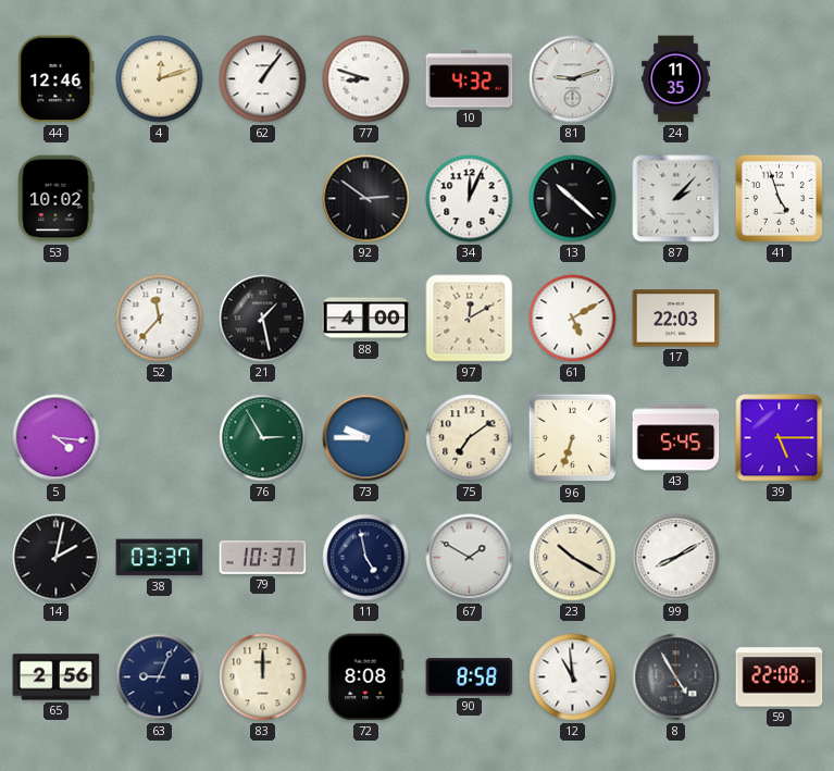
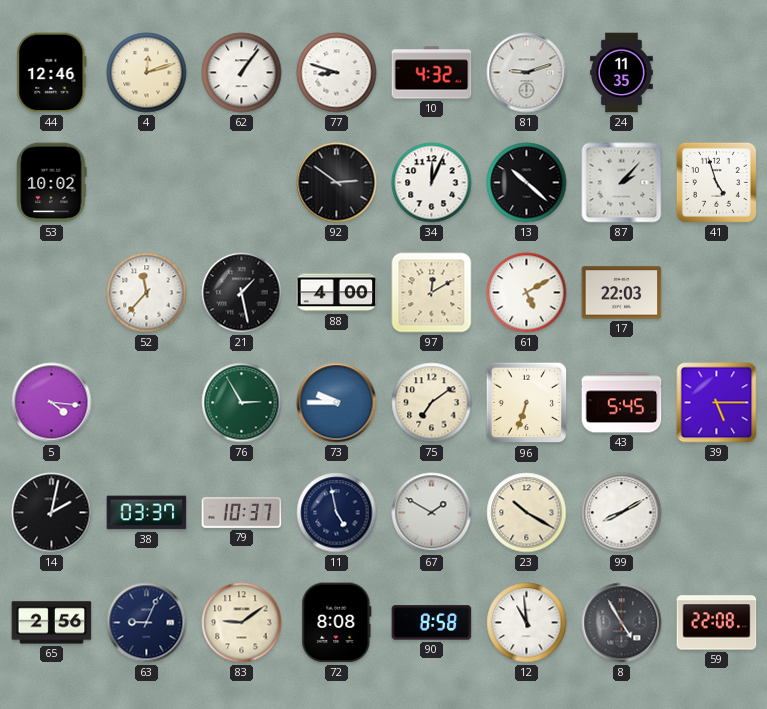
83: 12:00 -> 9:09 (242, 623)
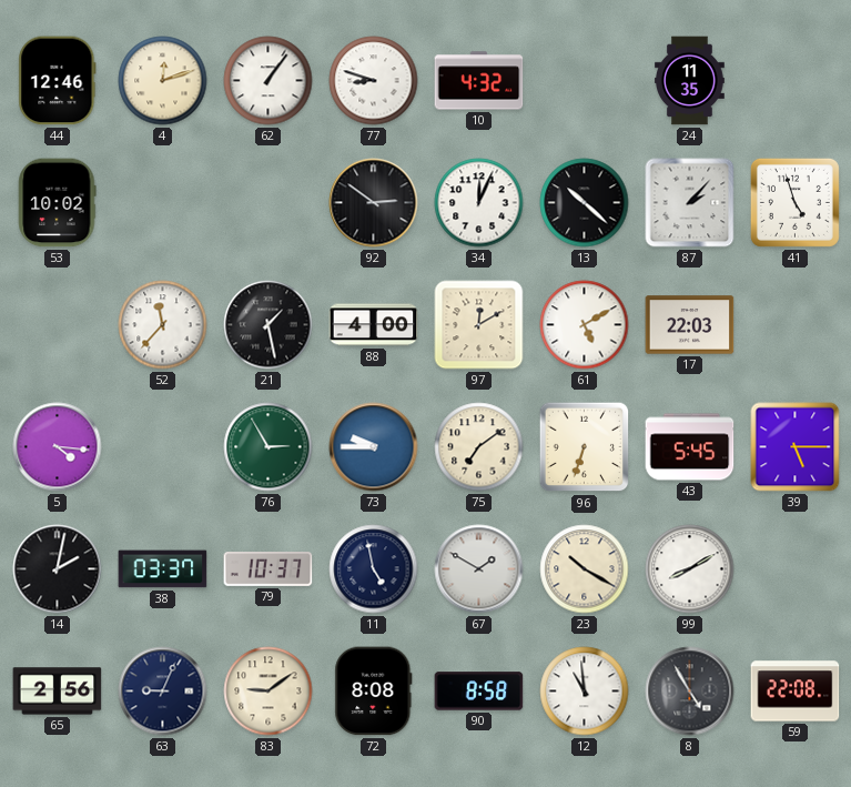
81: 9:12 -> none (527, 73)
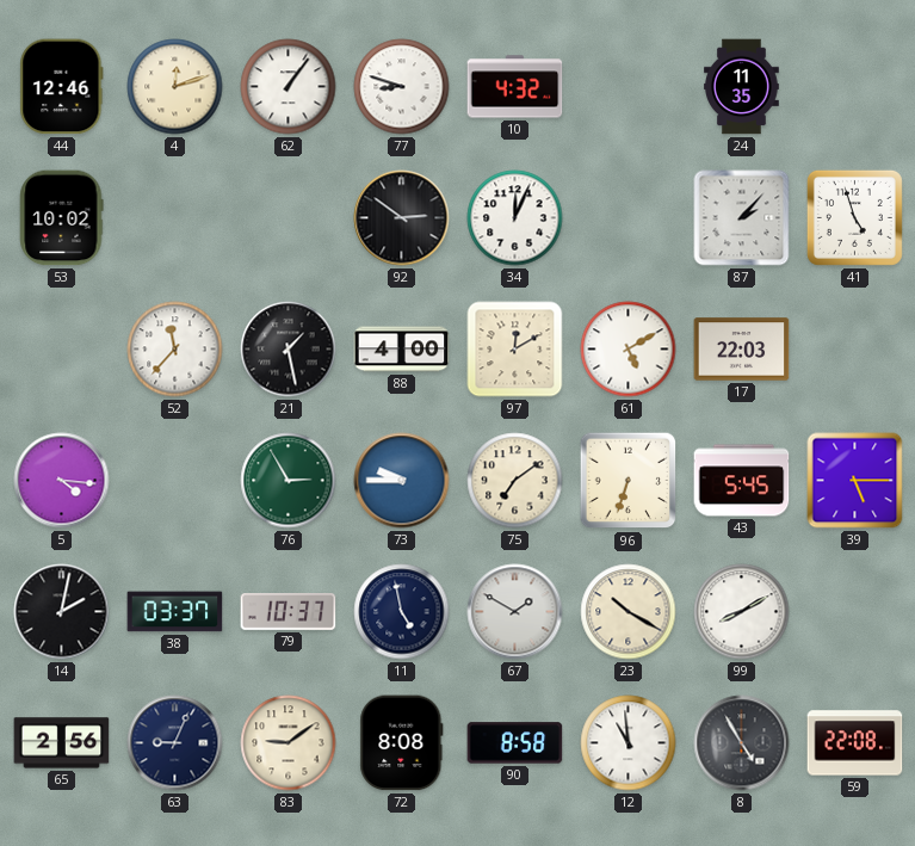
13: 10:22 -> none (585, 203)
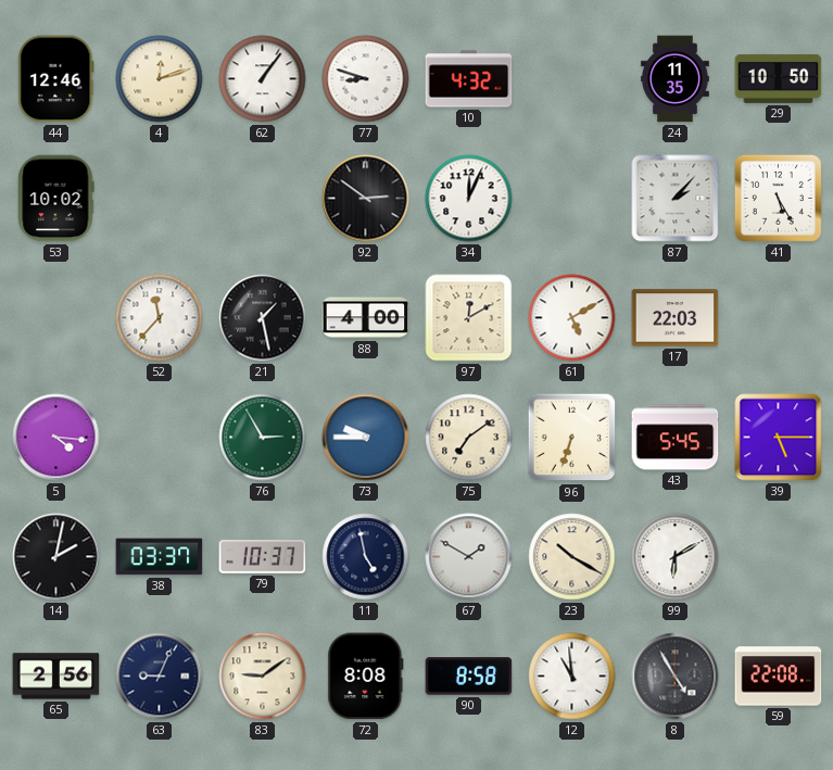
29: none -> 10:50 (779, 78)
41: 4:57 -> 5:25 (778, 198)
99: 8:10 -> 6:10 (676, 557)
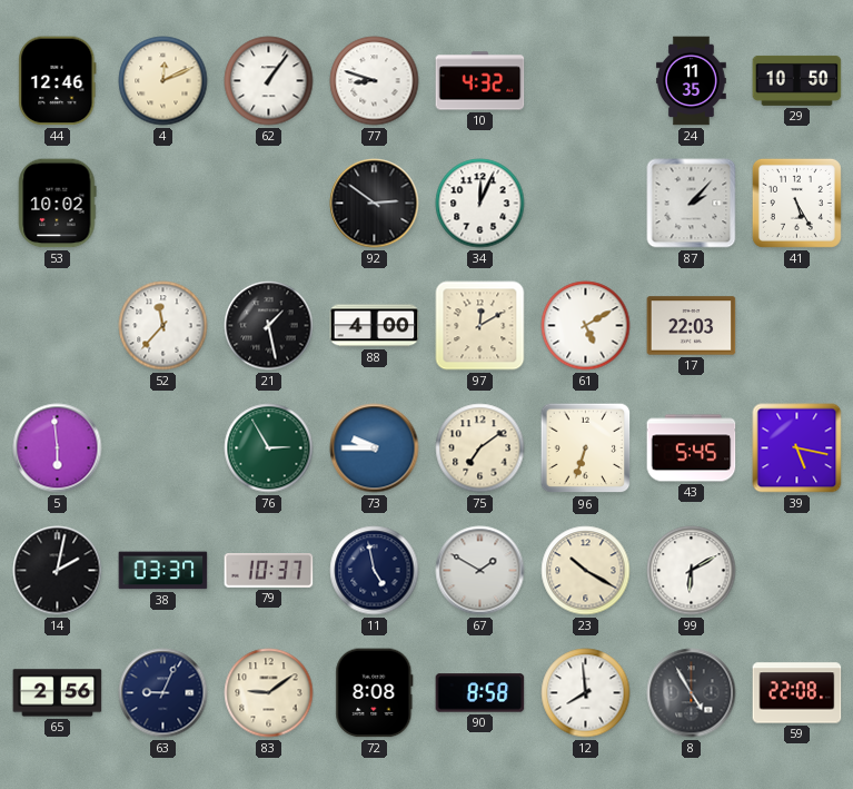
4: 12:12 -> 12:11 (163, 81)
5: 4:16 -> 5:59 (58, 448)
39: 5:15 -> 5:17 (797, 448)
12: 10:59 -> 7:59 (586, 693)
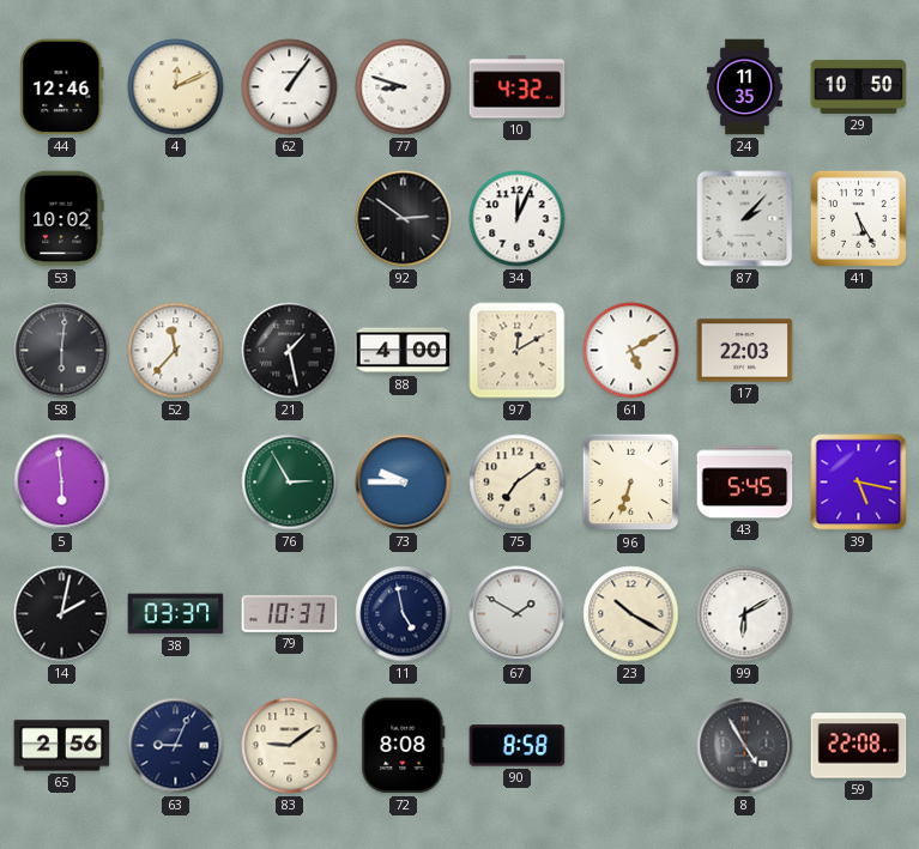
58: none -> 6:01 (62, 351)
12: 7:59 -> none (586, 693)
